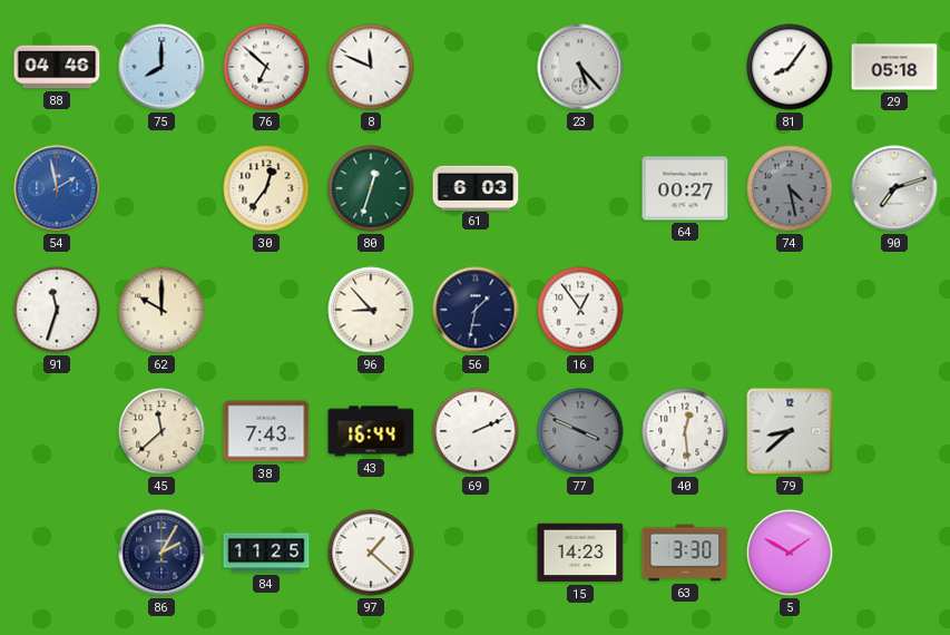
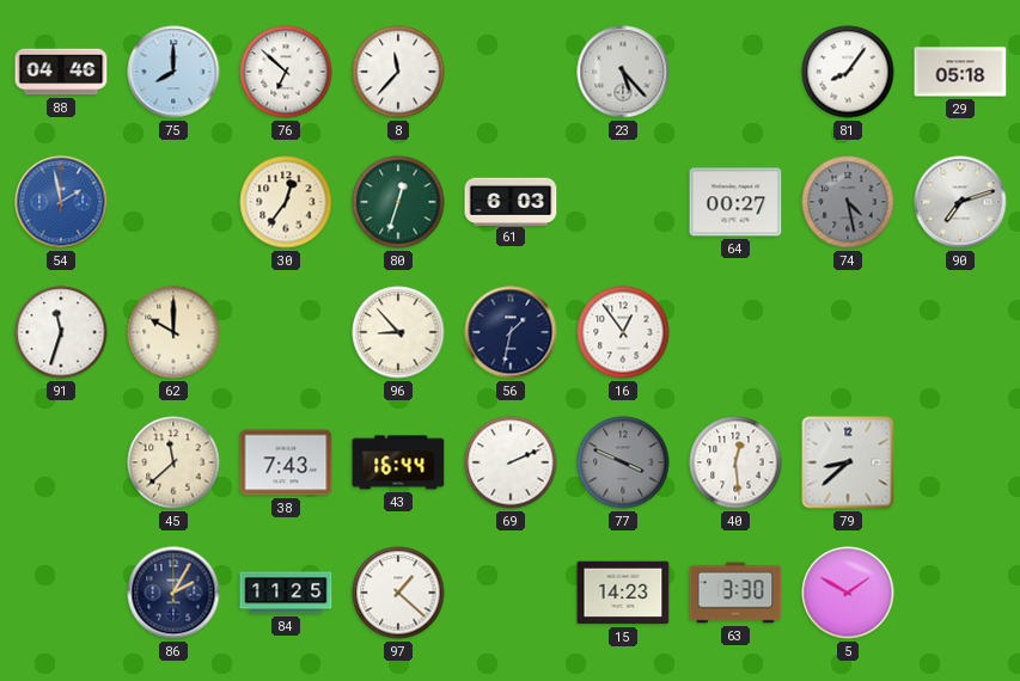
8: 11:49 -> 11:37 (398, 72)
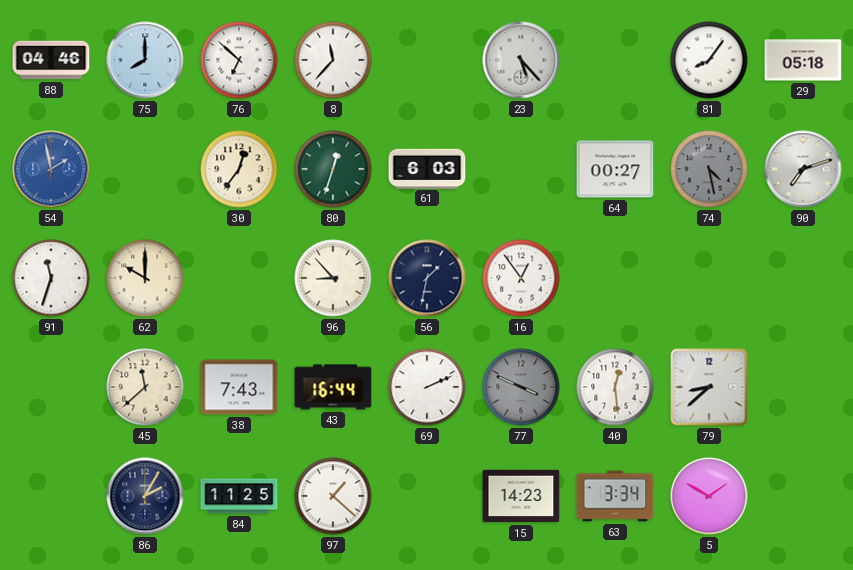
63: 3:30 -> 3:34 (615, 496)
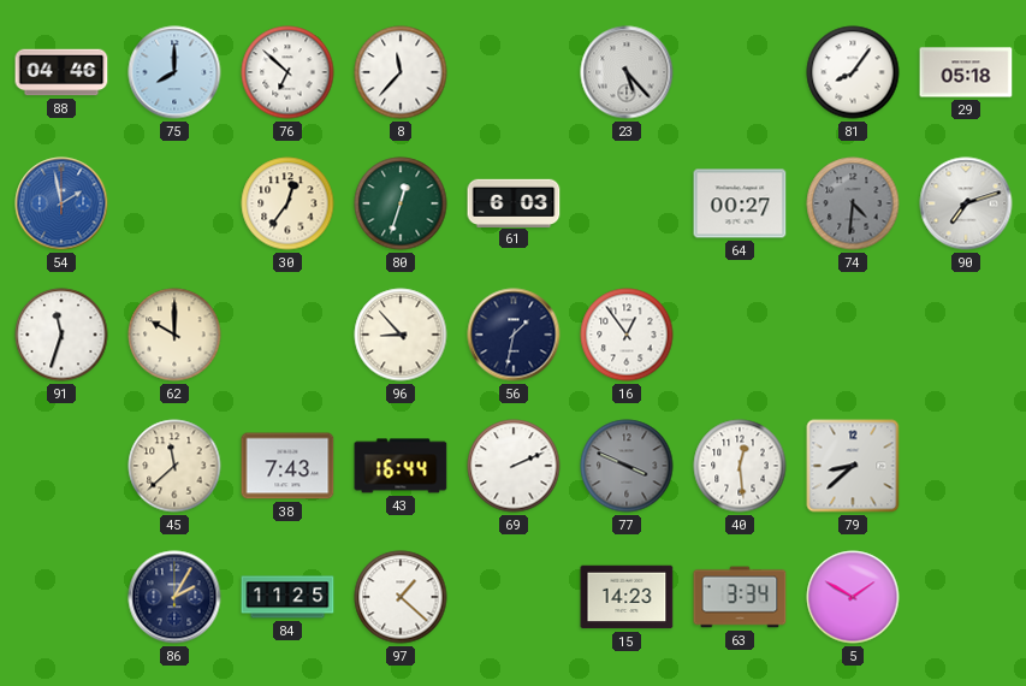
74: 4:28 -> 4:31 (853, 203)
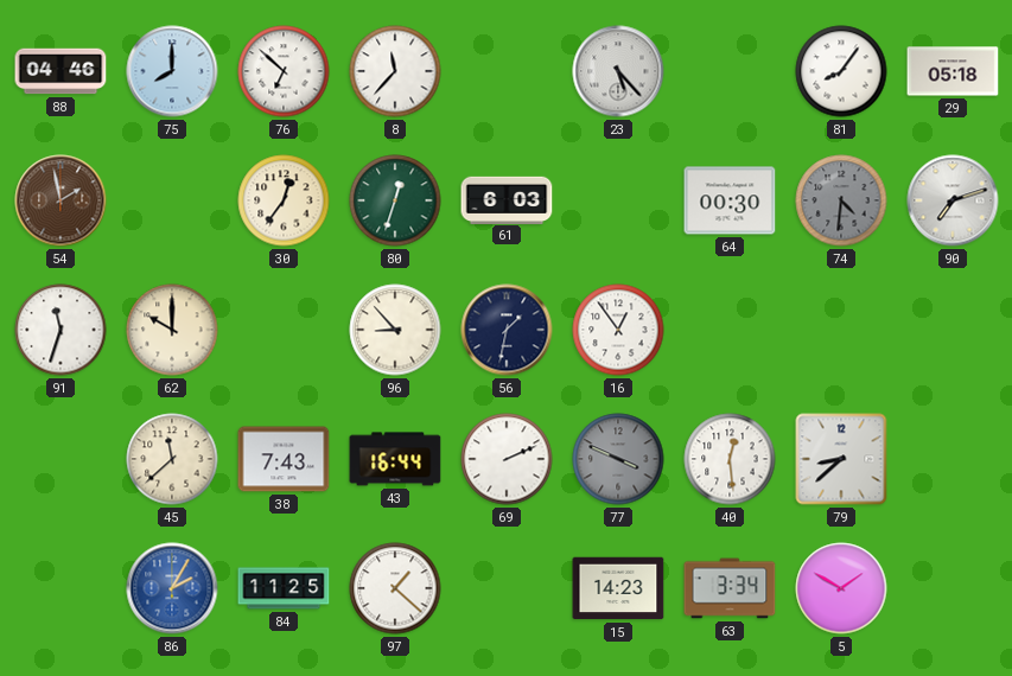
54 dial: blue -> brown (61, 200)
64: 00:27 -> 00:30 (730, 200)
86 dial: navy -> blue (172, 588)
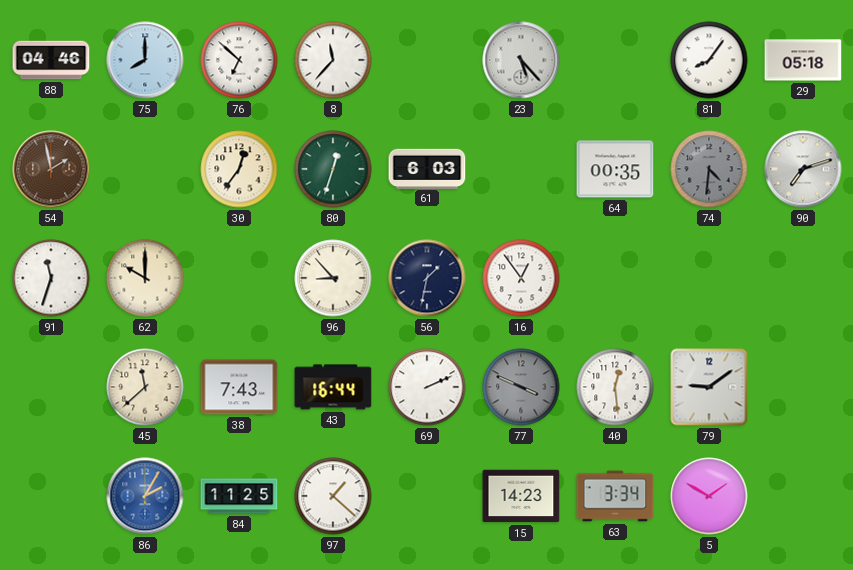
64: 00:30 -> 00:35 (615, 169)
79: 8:38 -> 9:09 (709, 387)
